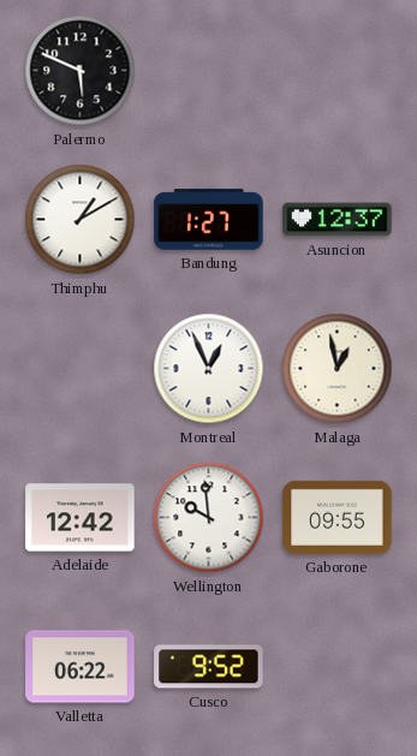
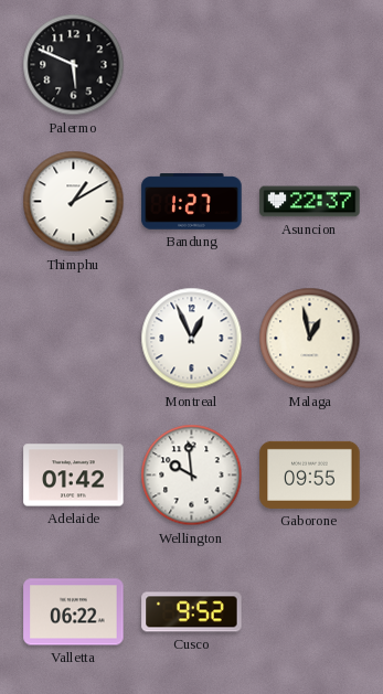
Asuncion: 12:37 -> 22:37 (310, 202)
Adelaide: 12:42 -> 01:42 (74, 476)
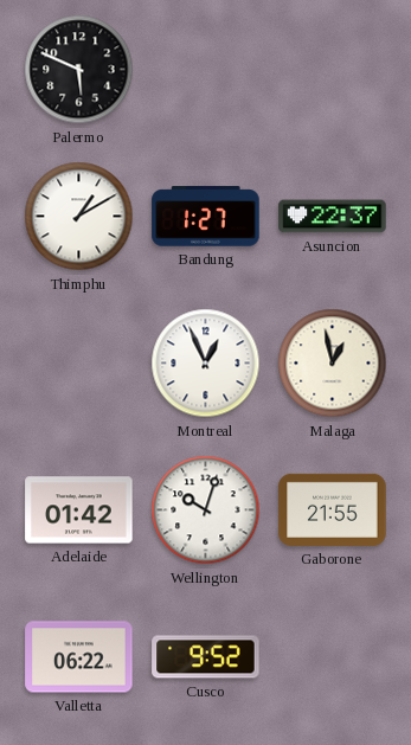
Wellington: 9:59 -> 10:03 (206, 510)
Gaborone: 09:55 -> 21:55 (333, 509)
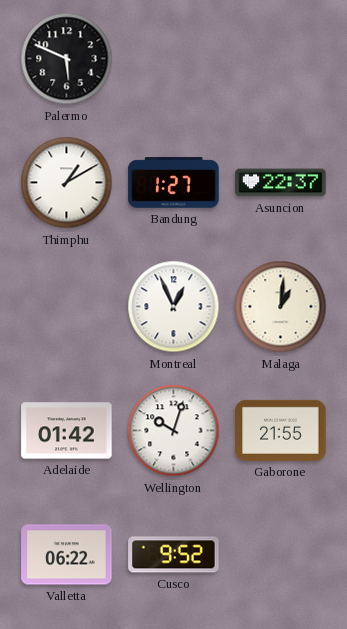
Malaga: 12:58 -> 1:01 (281, 307)
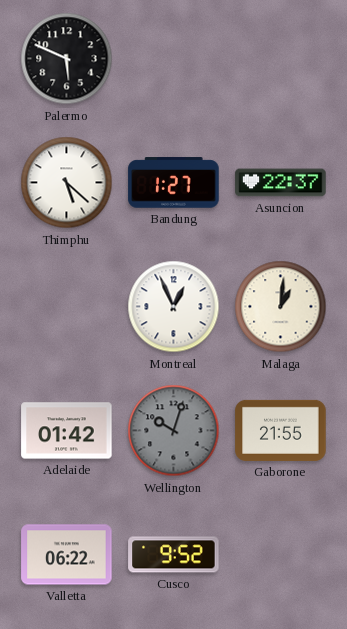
Thimphu: 1:10 -> 5:22 (67, 183)
Wellington dial: white -> grey (174, 431)
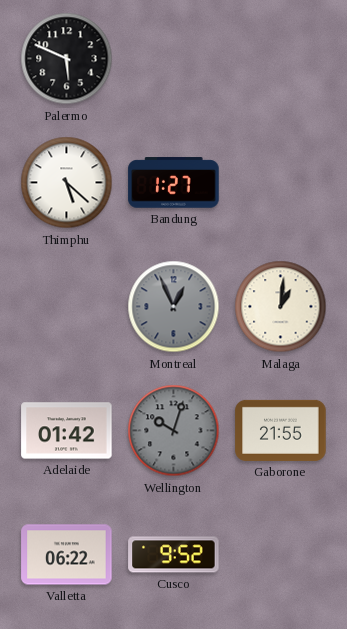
Asuncion: 22:37 -> none (281, 183)
Montreal dial: white -> grey (174, 307)
